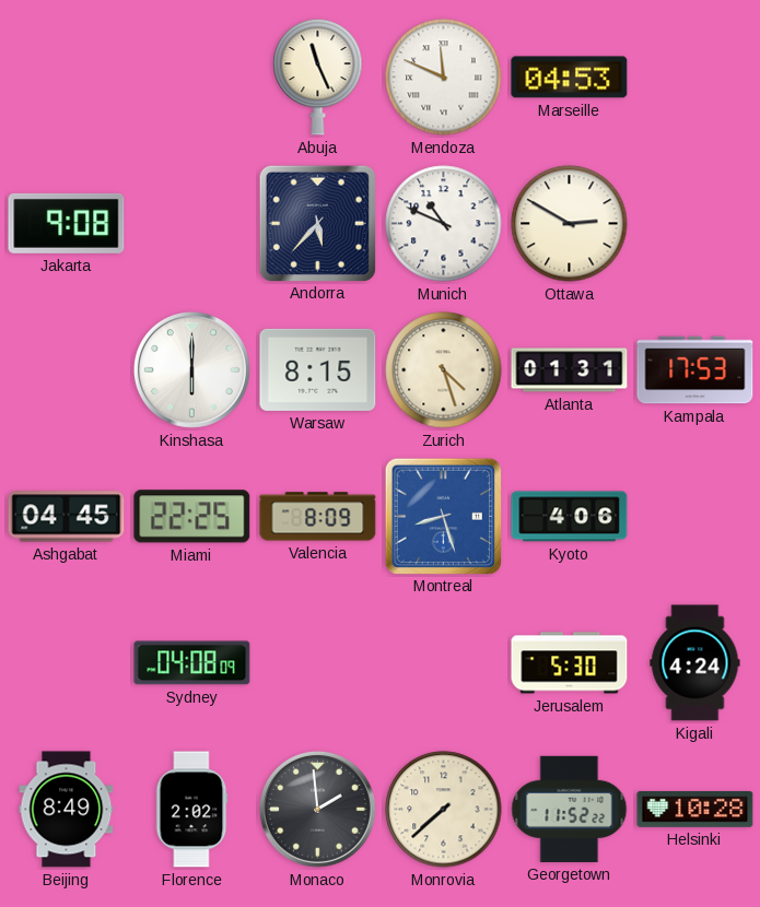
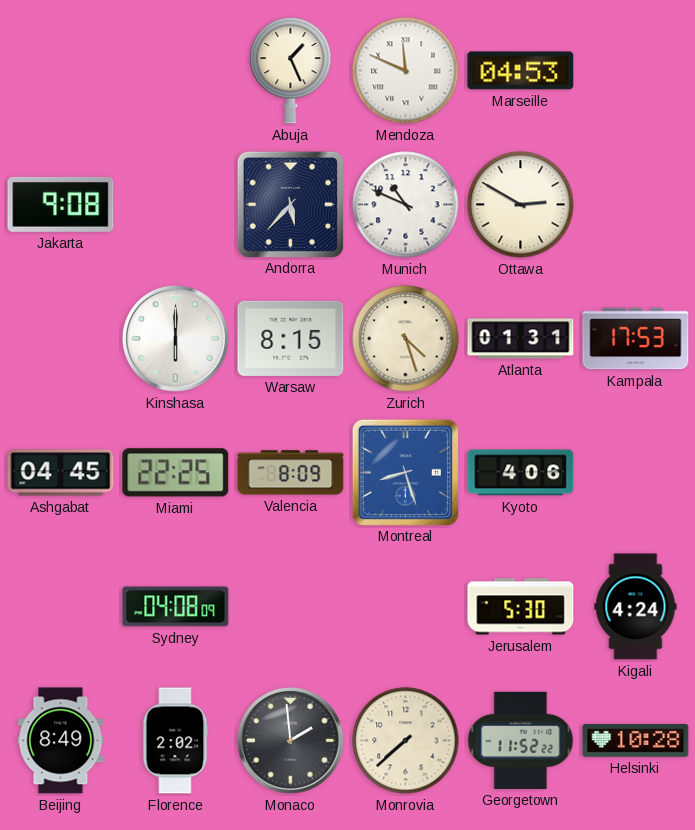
Abuja: 11:26 -> 1:26 (291, 70)
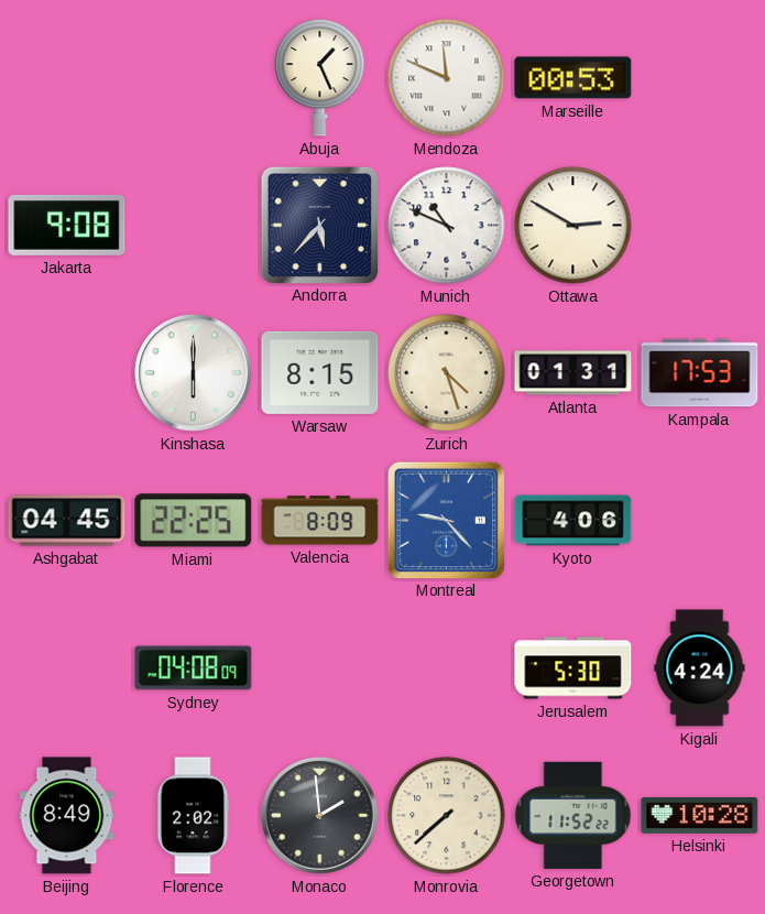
Marseille: 04:53 -> 00:53 (573, 78)
Montreal: 8:27 -> 9:23 (446, 520)
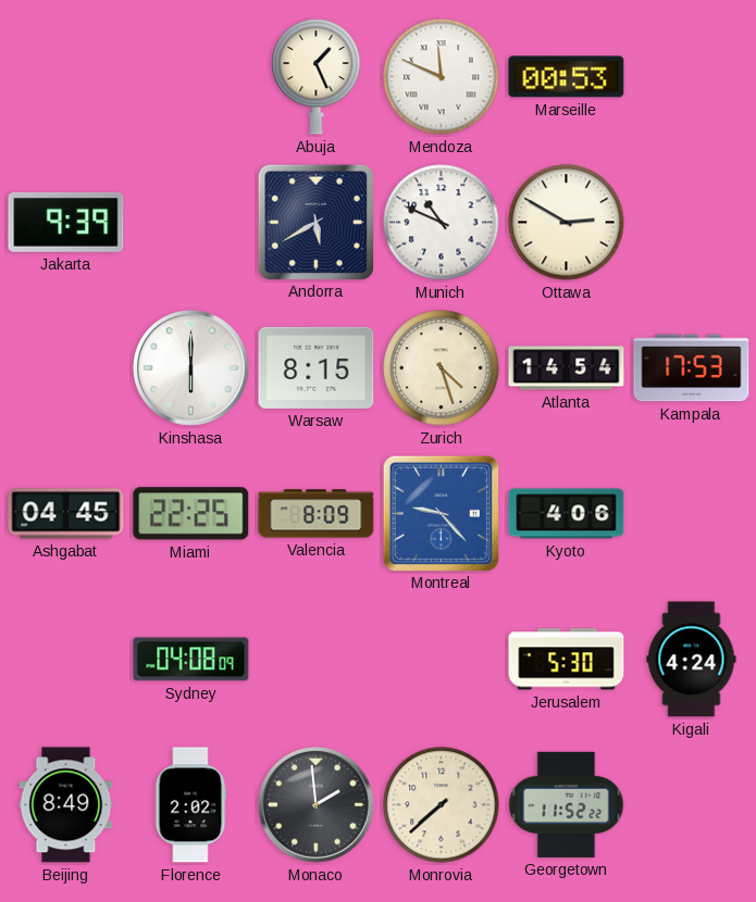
Jakarta: 9:08 -> 9:39 (66, 222)
Andorra: 5:37 -> 5:40 (315, 222)
Atlanta: 01:31 -> 14:54 (567, 368)
Helsinki: 10:28 -> none (700, 815)
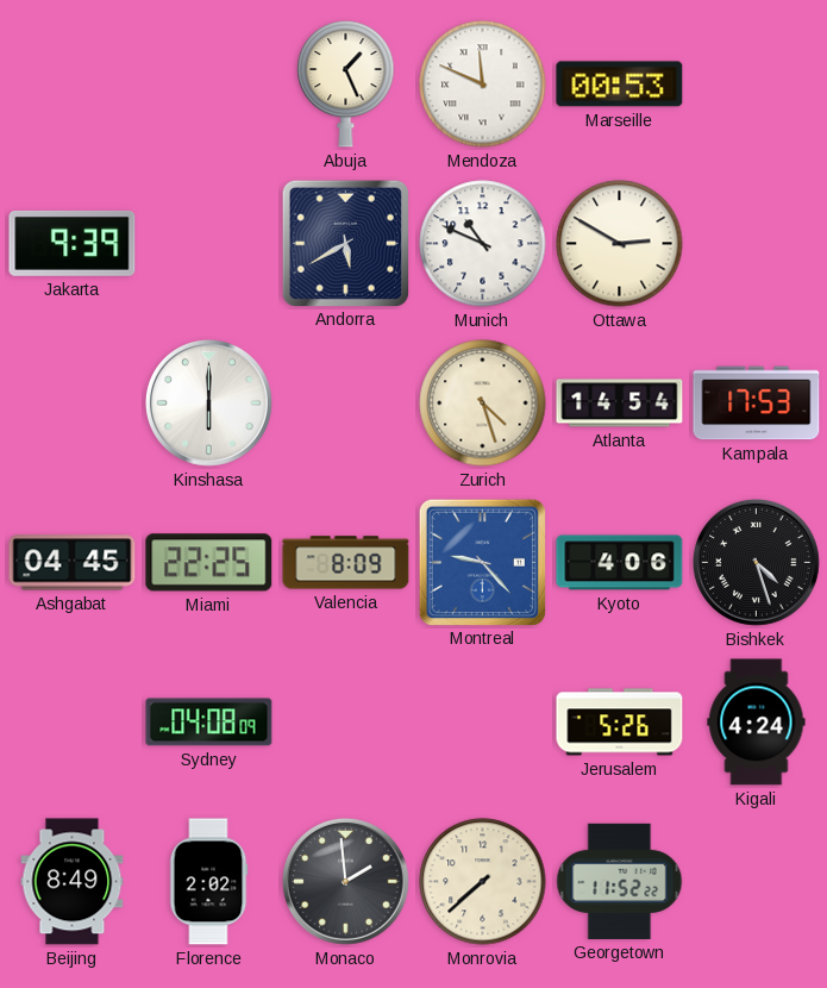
Warsaw: 8:15 -> none (317, 367)
Bishkek: none -> 4:27 (756, 562)
Jerusalem: 5:30 -> 5:26 (620, 723)
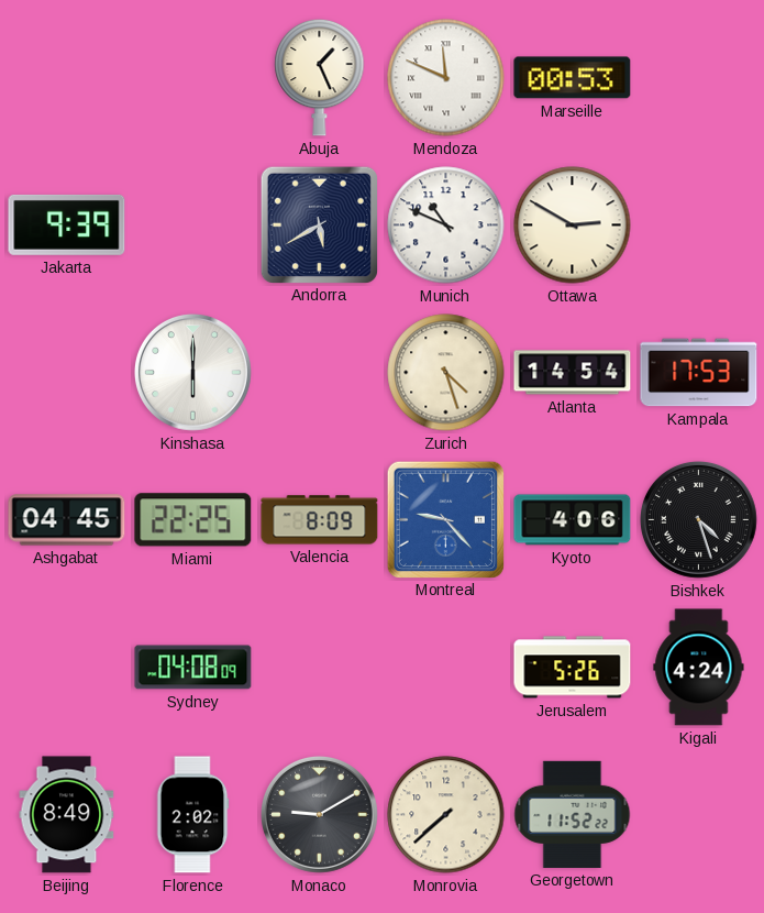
Monaco: 1:59 -> 9:10 (319, 814)
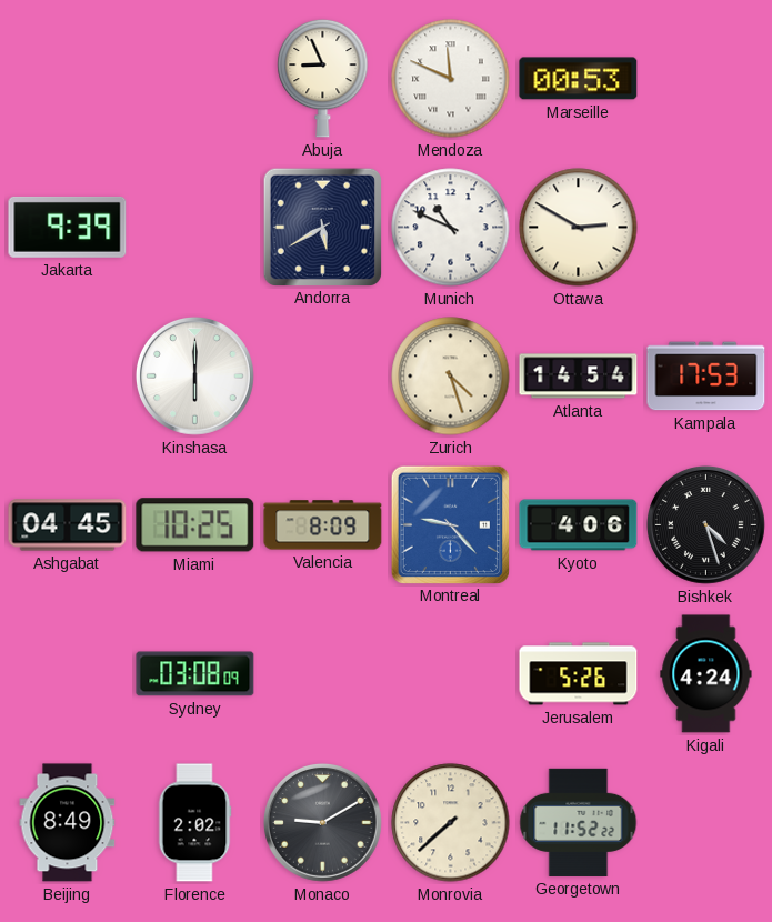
Abuja: 1:26 -> 8:56 (323, 78)
Miami: 22:25 -> 10:25 (195, 525)
Sydney: 04:08 -> 03:08 (195, 674)
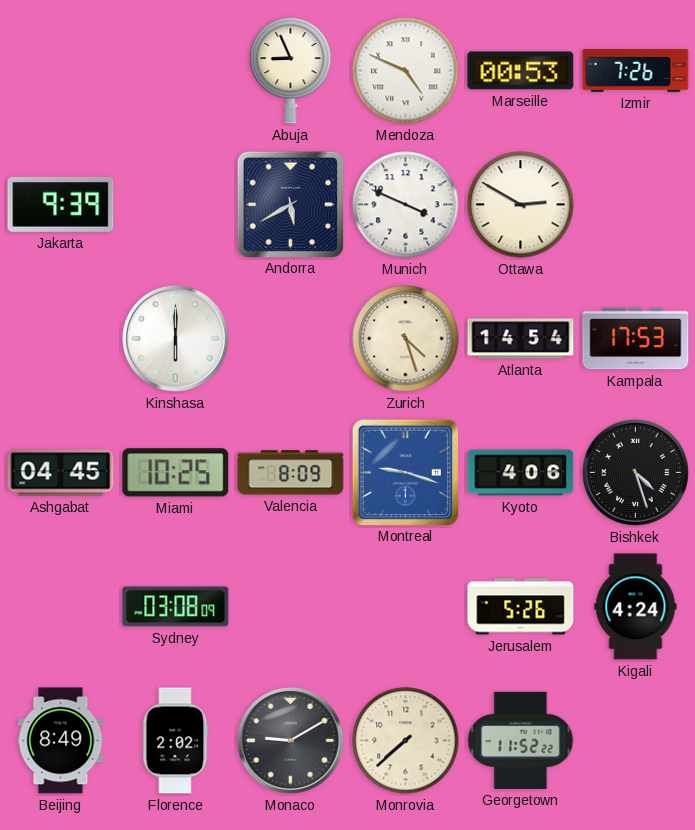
Mendoza: 11:49 -> 4:49 (406, 71)
Izmir: none -> 7:26 (636, 70)
Munich: 10:49 -> 3:49 (406, 205)
Montreal: 9:23 -> 9:18 (405, 472)
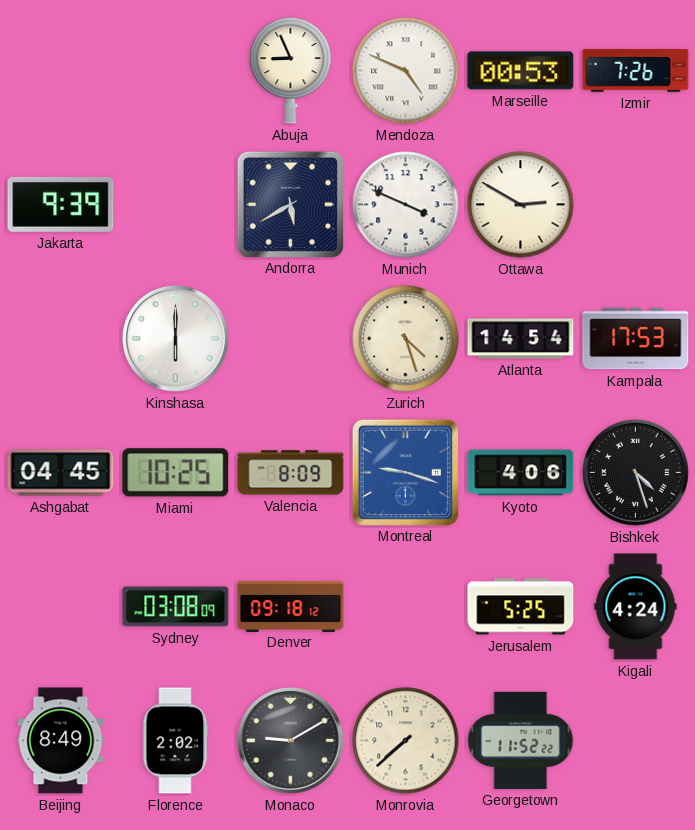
Denver: none -> 09:18 (291, 606)
Jerusalem: 5:26 -> 5:25 (521, 607)
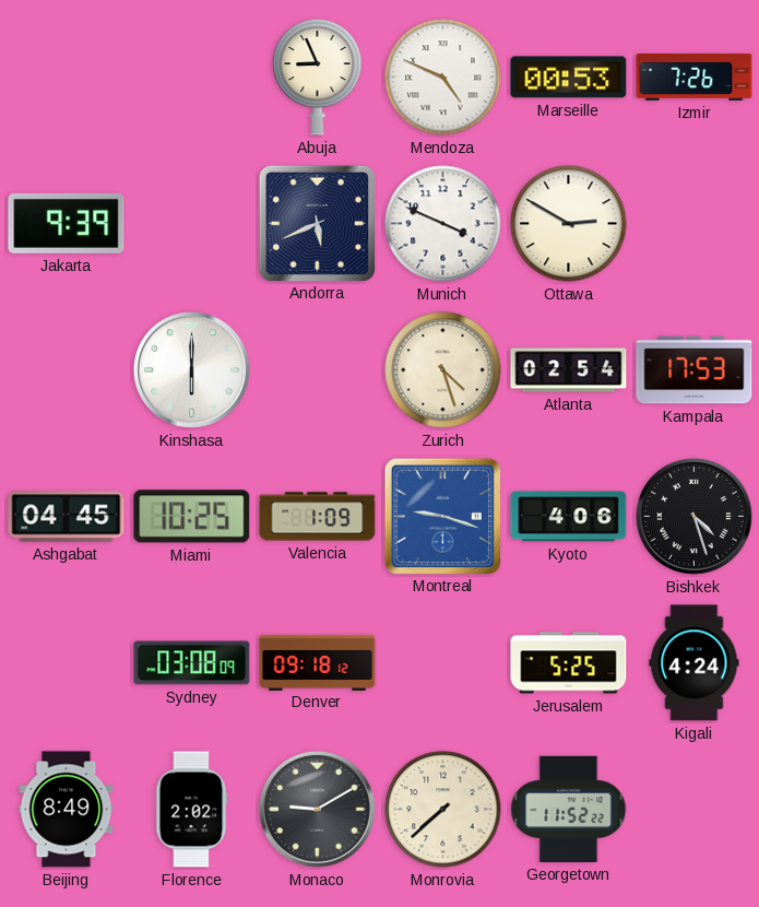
Andorra: 5:40 -> 5:41 (317, 223)
Atlanta: 14:54 -> 02:54 (569, 370)
Valencia: 8:09 -> 1:09 (318, 517)
